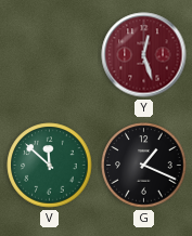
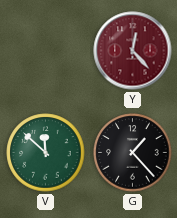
Y: 12:27 -> 12:23 (133, 51)
G: 1:19 -> 1:23 (133, 153)
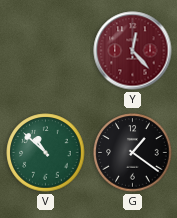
V: 11:52 -> 10:52 (46, 153)
G: 1:23 -> 1:21 (133, 153)
